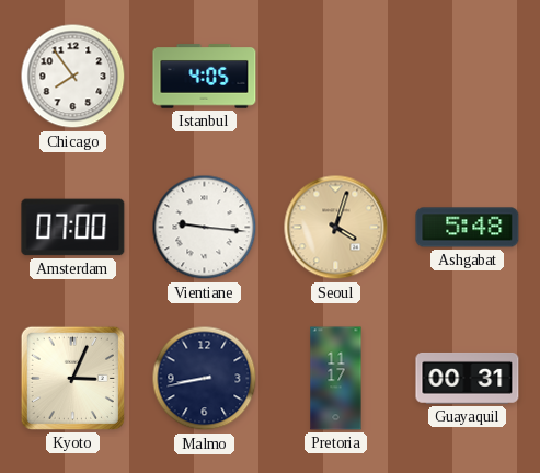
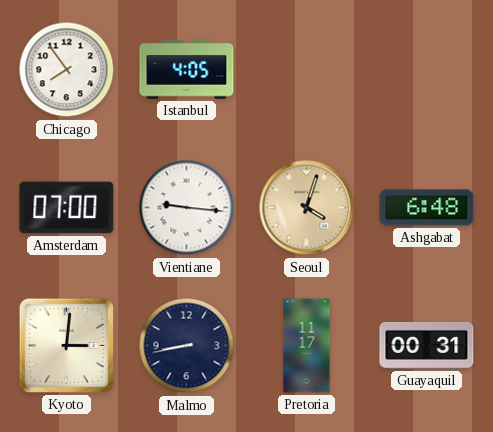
Ashgabat: 5:48 -> 6:48 (427, 208)
Kyoto: 3:04 -> 3:01 (66, 345)
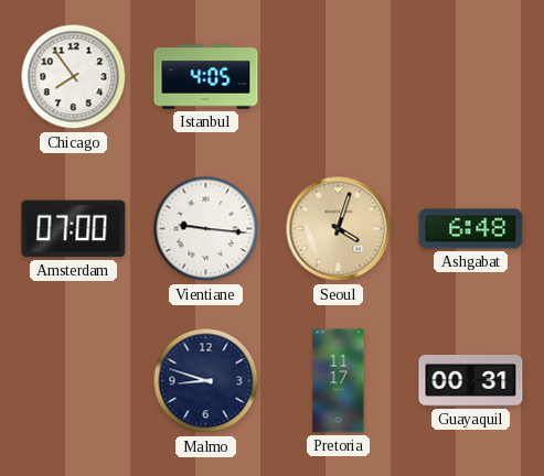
Kyoto: 3:01 -> none (66, 345)
Malmo: 8:43 -> 8:48 (206, 381)
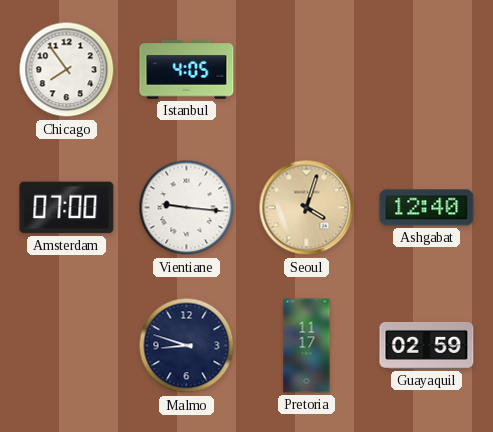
Ashgabat: 6:48 -> 12:40 (427, 208)
Guayaquil: 00:31 -> 02:59 (427, 345)
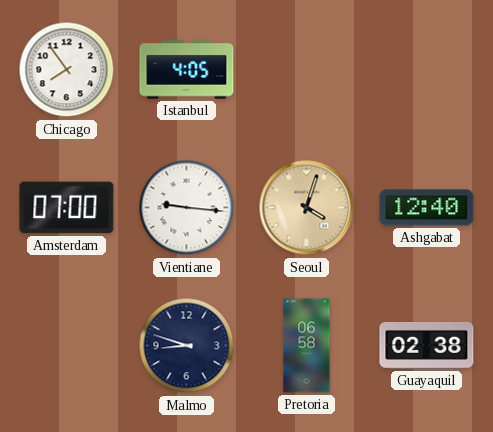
Pretoria: 11:17 -> 06:58 (307, 346)
Guayaquil: 02:59 -> 02:38 (427, 345)
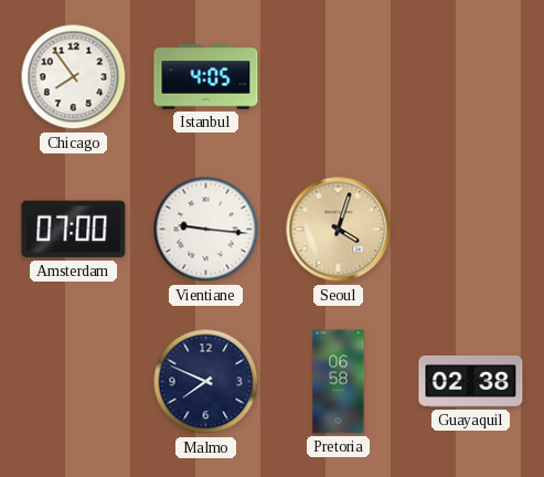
Ashgabat: 12:40 -> none (427, 208)
Malmo: 8:48 -> 7:49 (206, 382)
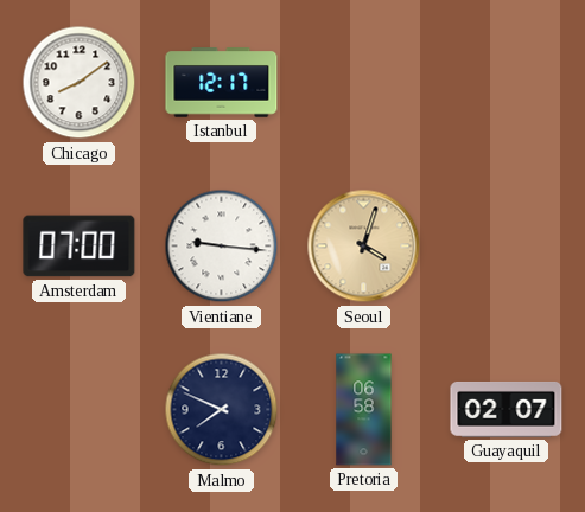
Chicago: 7:54 -> 8:09 (80, 83)
Istanbul: 4:05 -> 12:17 (222, 83)
Guayaquil: 02:38 -> 02:07 (507, 409)
